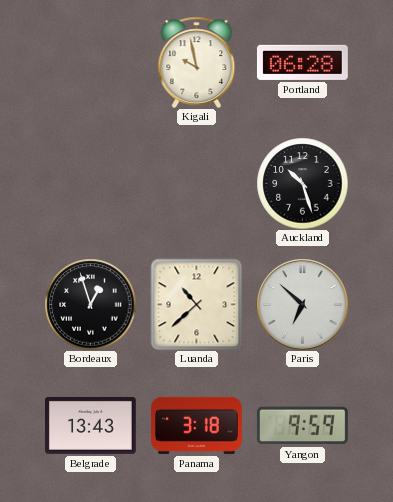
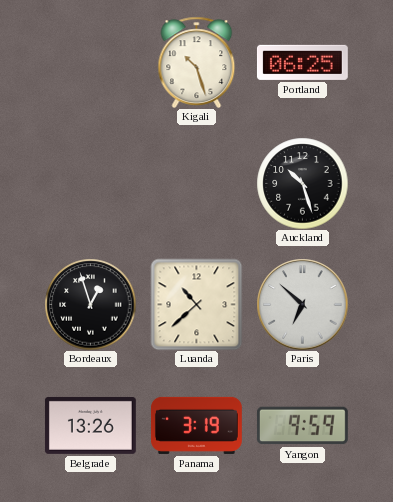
Kigali: 9:58 -> 10:27 (197, 62)
Portland: 06:28 -> 06:25 (302, 62)
Belgrade: 13:43 -> 13:26 (90, 425)
Panama: 3:18 -> 3:19 (196, 425)
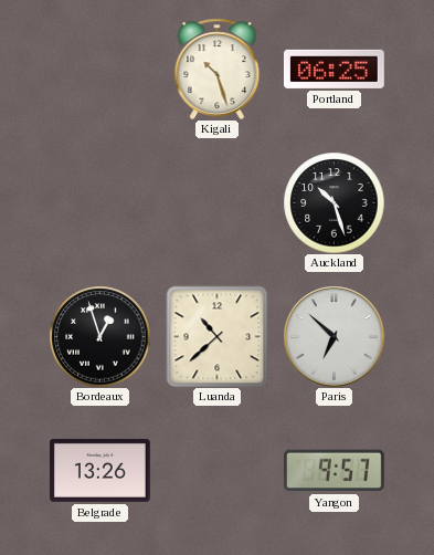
Panama: 3:19 -> none (196, 425)
Yangon: 9:59 -> 9:57 (334, 471)
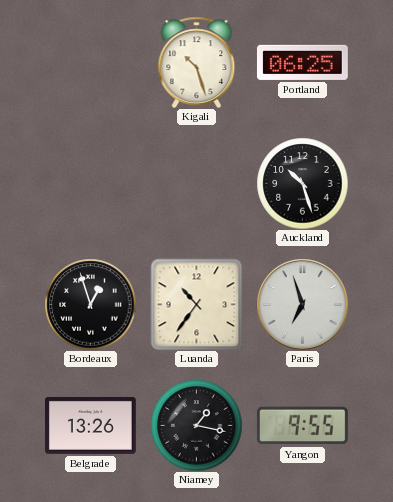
Luanda: 10:38 -> 10:36 (196, 304)
Paris: 6:52 -> 6:57 (302, 304)
Niamey: none -> 1:17 (196, 425)
Yangon: 9:57 -> 9:55 (302, 426)
